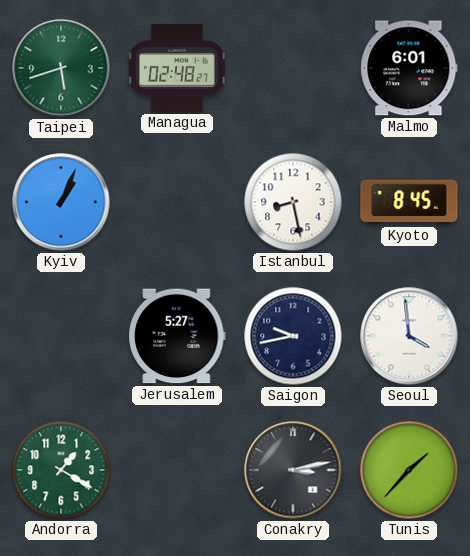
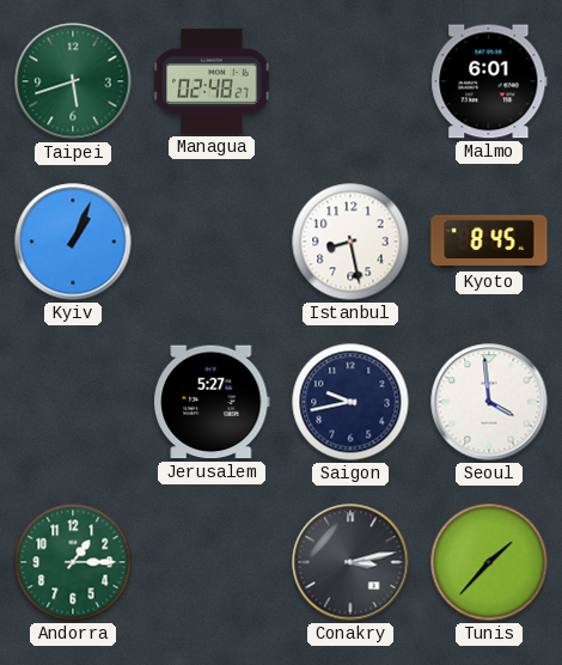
Andorra: 1:20 -> 1:15 (73, 562)
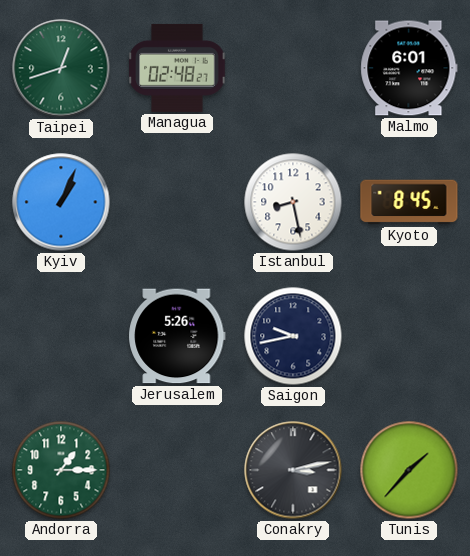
Taipei: 5:42 -> 12:42 (61, 68)
Jerusalem: 5:27 -> 5:26 (178, 336)
Seoul: 3:59 -> none (489, 402)
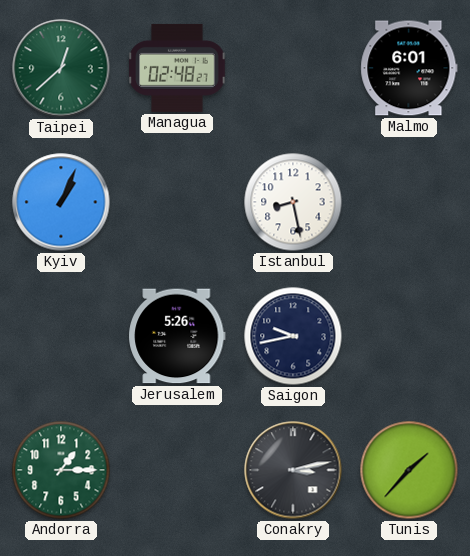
Taipei: 12:42 -> 12:38 (61, 68)
Kyoto: 8:45 -> none (409, 202)
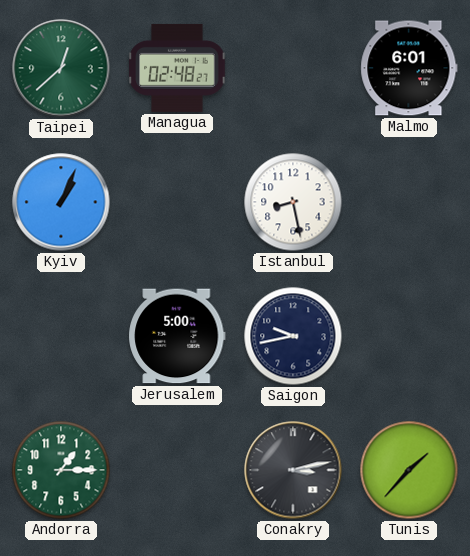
Jerusalem: 5:26 -> 5:00 (178, 336)
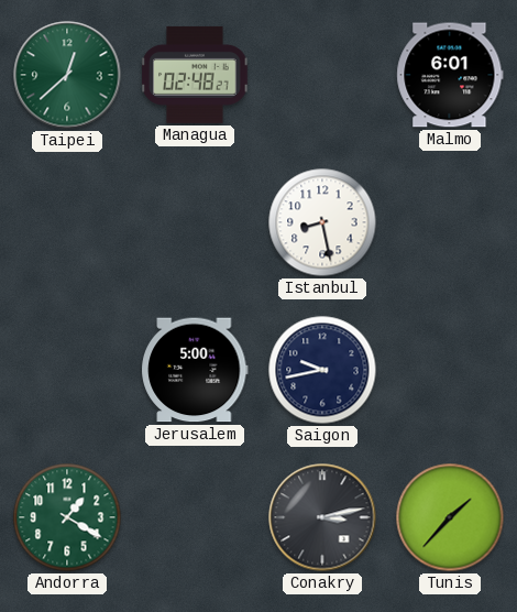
Kyiv: 1:04 -> none (61, 202)
Andorra: 1:15 -> 1:20 (67, 517)
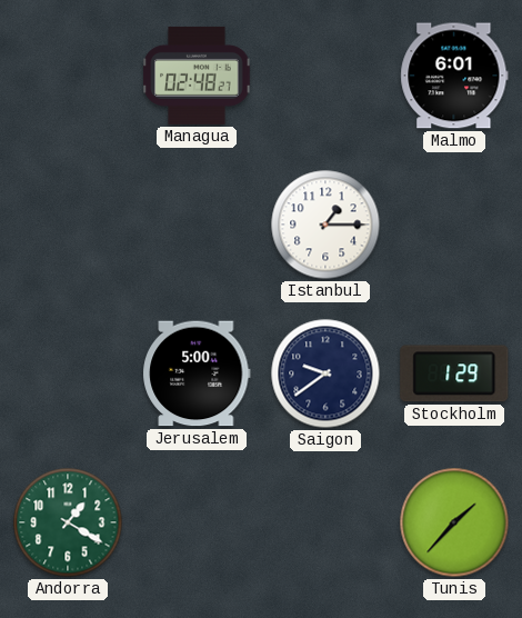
Taipei: 12:38 -> none (67, 75)
Istanbul: 8:28 -> 1:15 (325, 225)
Saigon: 9:43 -> 9:39 (325, 373)
Stockholm: none -> 1:29 (454, 373)
Conakry: 3:13 -> none (322, 517)
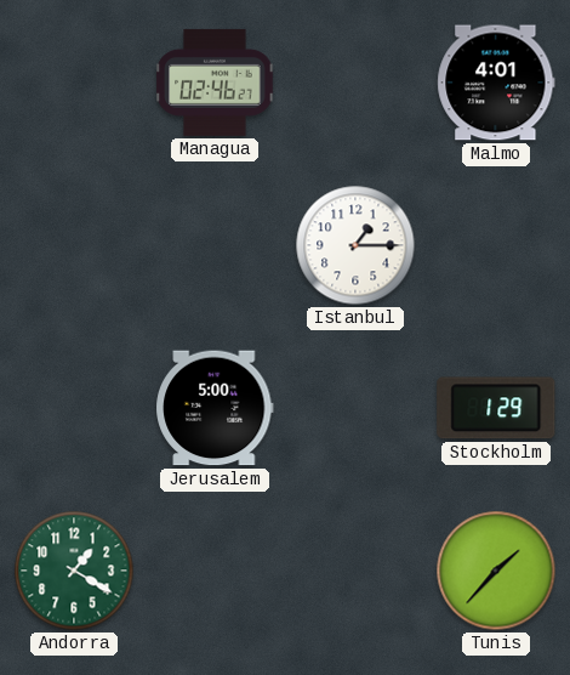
Managua: 02:48 -> 02:46 (215, 83)
Malmo: 6:01 -> 4:01 (496, 83)
Saigon: 9:39 -> none (325, 373)
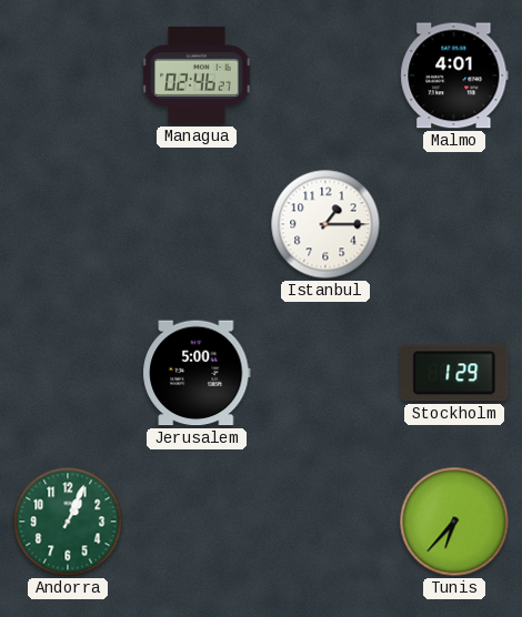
Andorra: 1:20 -> 1:04 (68, 522)
Tunis: 1:37 -> 6:37 (454, 522)
